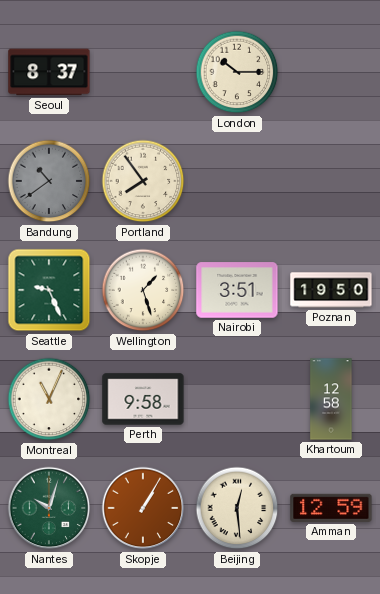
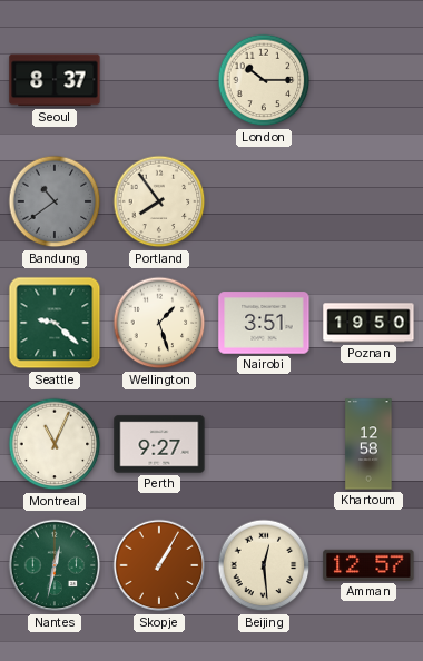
Seattle: 9:26 -> 9:22 (55, 323)
Perth: 9:58 -> 9:27 (159, 444)
Nantes: 10:03 -> 12:32 (55, 565)
Amman: 12:59 -> 12:57 (368, 565)
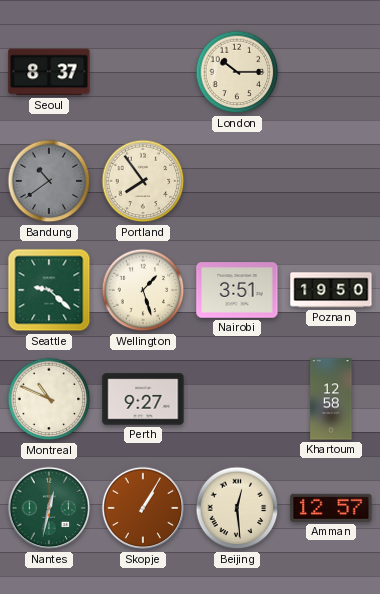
Montreal: 11:04 -> 10:49 (49, 399)
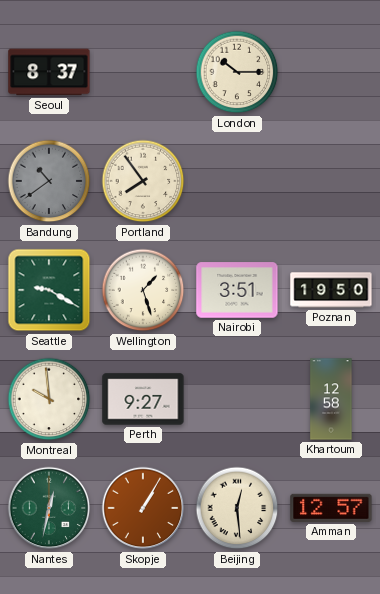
Seattle: 9:22 -> 9:20 (49, 290)
Montreal: 10:49 -> 9:59 (49, 399)
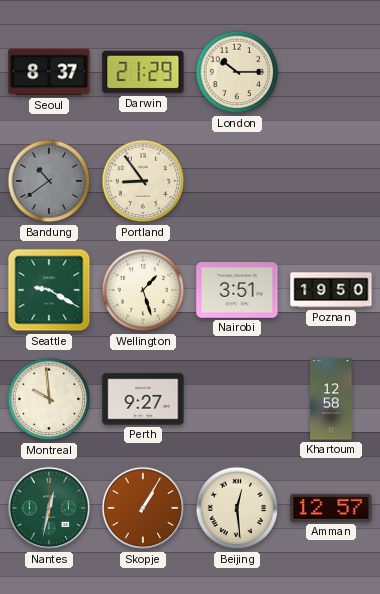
Darwin: none -> 21:29 (143, 72)
Portland: 7:54 -> 8:54 (143, 181)
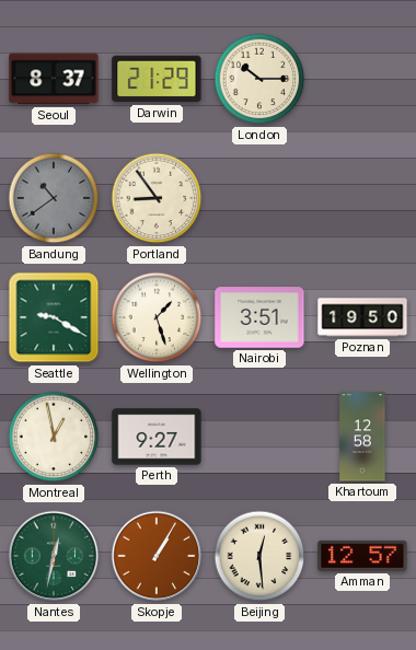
Montreal: 9:59 -> 12:58 (54, 437)
